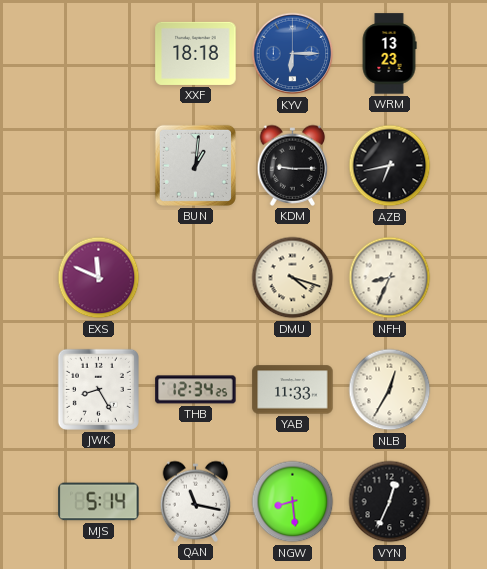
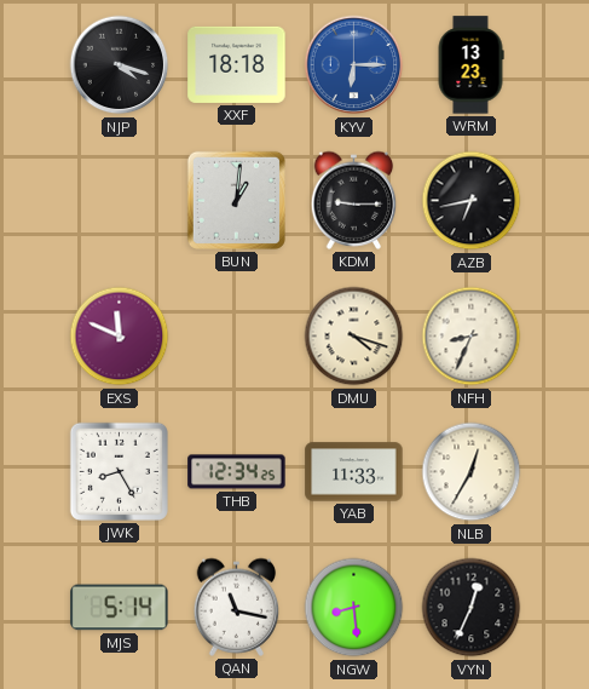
NJP: none -> 4:18 (120, 65)
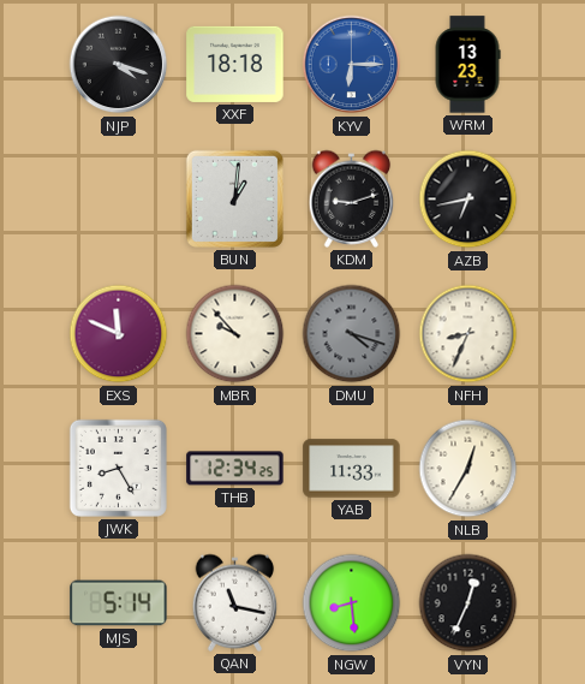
KDM: 9:15 -> 9:12 (352, 198)
MBR: none -> 9:53 (235, 334)
DMU dial: cream -> grey (352, 334)
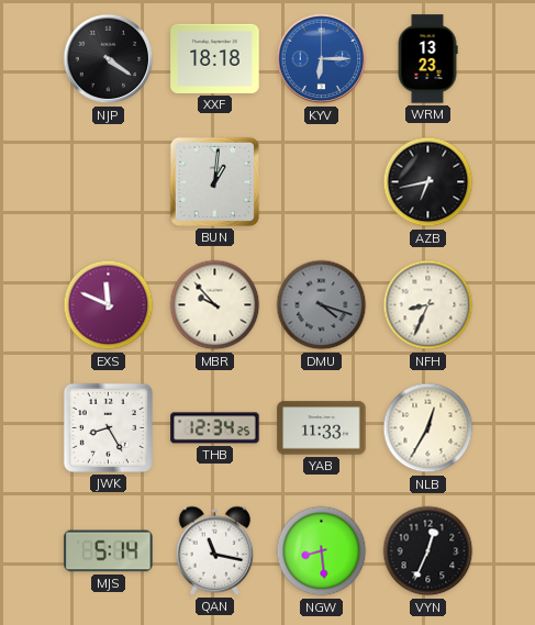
NJP: 4:18 -> 4:21 (109, 59)
KDM: 9:12 -> none (352, 198)
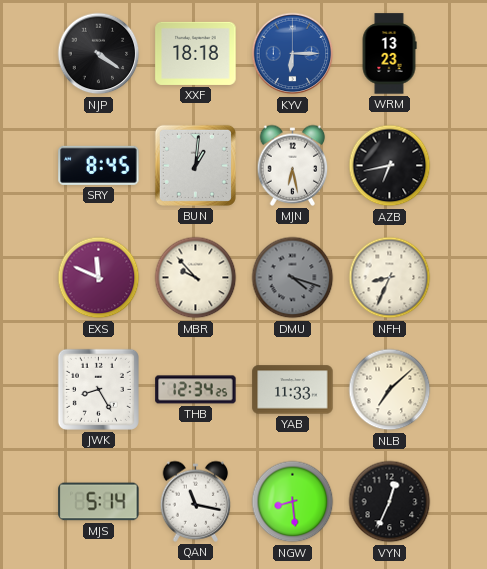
SRY: none -> 8:45 (99, 165)
MJN: none -> 6:28 (293, 165)
NLB: 12:35 -> 7:08 (390, 390)
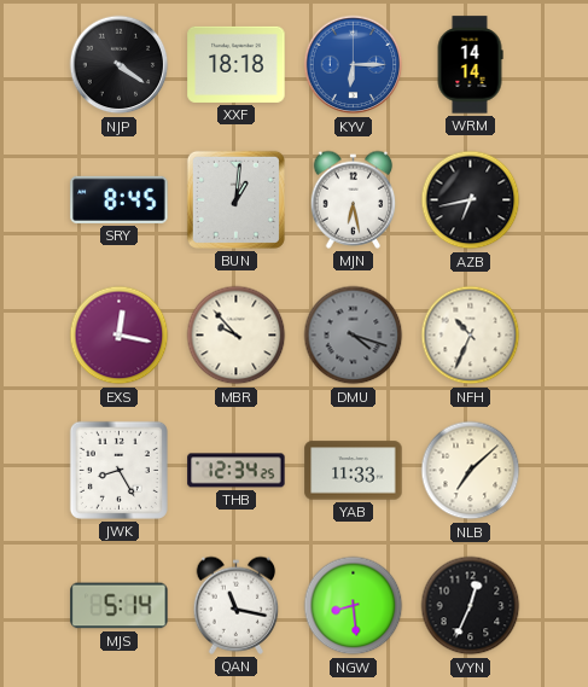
WRM: 13:23 -> 14:14 (470, 65)
EXS: 11:49 -> 12:17 (120, 336)
NFH: 8:34 -> 10:34 (471, 336)
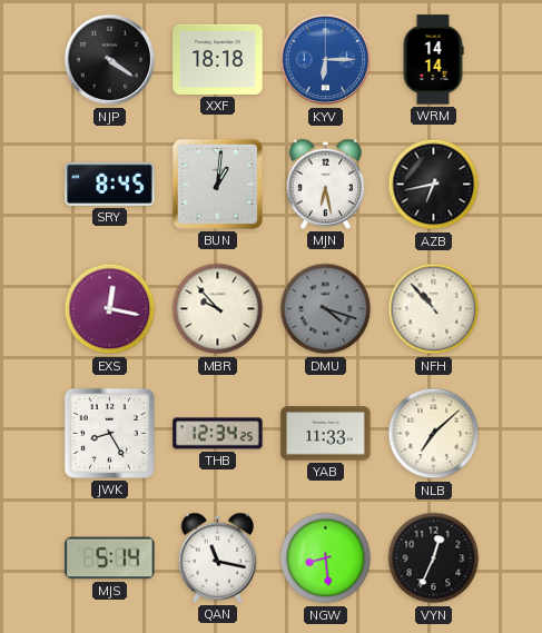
NFH: 10:34 -> 10:53 (434, 309)
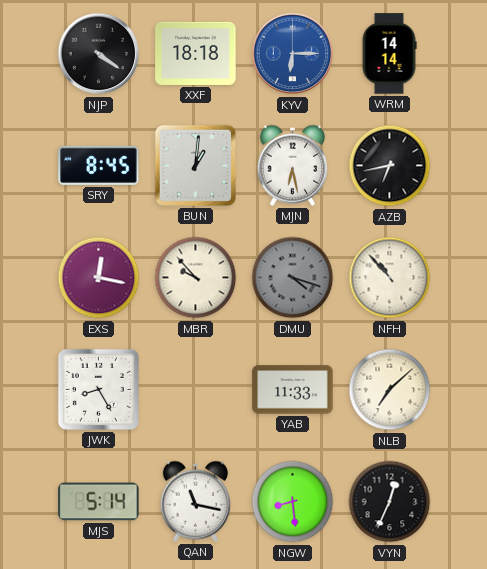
THB: 12:34 -> none (218, 434)
